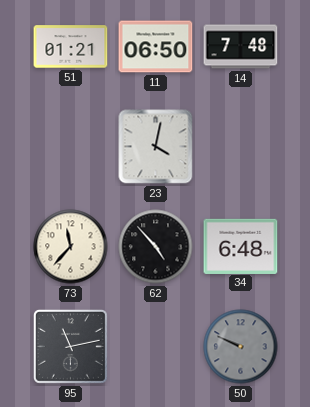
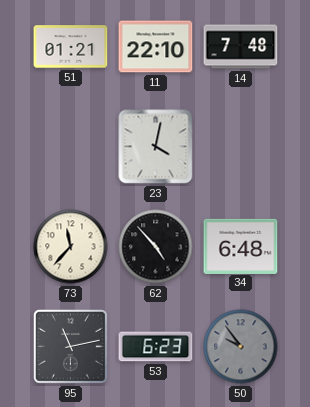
11: 06:50 -> 22:10 (156, 47)
53: none -> 6:23 (156, 347)
50: 9:49 -> 9:54 (241, 347)
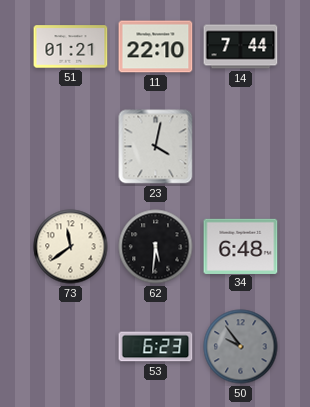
14: 7:48 -> 7:44 (241, 47)
73: 11:37 -> 11:39 (71, 247)
62: 4:53 -> 5:31 (156, 247)
95: 11:13 -> none (70, 346)
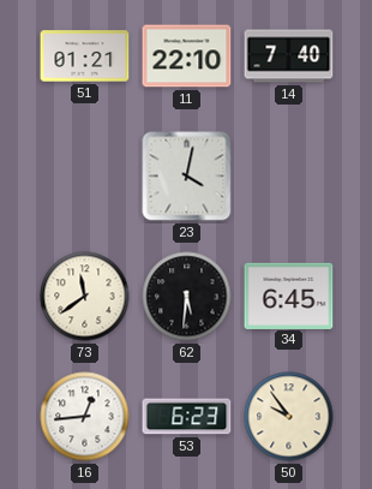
14: 7:44 -> 7:40 (289, 56)
34: 6:48 -> 6:45 (289, 296)
16: none -> 12:44 (85, 417)
50 dial: grey -> cream (289, 417)
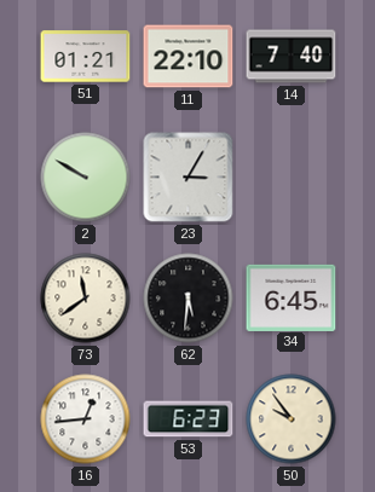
2: none -> 9:50 (86, 178)
23: 4:02 -> 3:05 (189, 178)
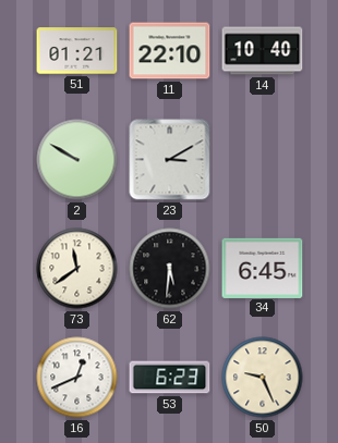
14: 7:40 -> 10:40 (263, 51)
23: 3:05 -> 3:10 (170, 160)
16: 12:44 -> 12:41 (77, 378)
50: 9:54 -> 9:26 (263, 378)
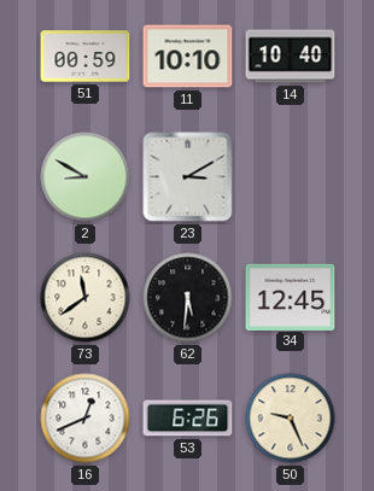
51: 01:21 -> 00:59 (86, 57)
11: 22:10 -> 10:10 (188, 57)
2: 9:50 -> 8:50 (86, 177)
34: 6:45 -> 12:45 (291, 297)
53: 6:23 -> 6:26 (188, 419)
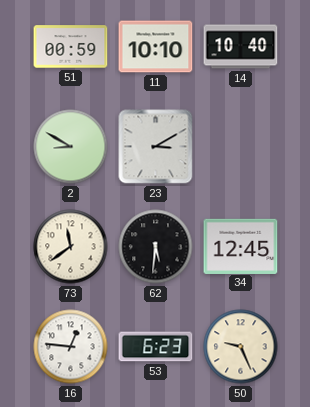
16: 12:41 -> 12:46 (71, 347)
53: 6:26 -> 6:23 (156, 347)
